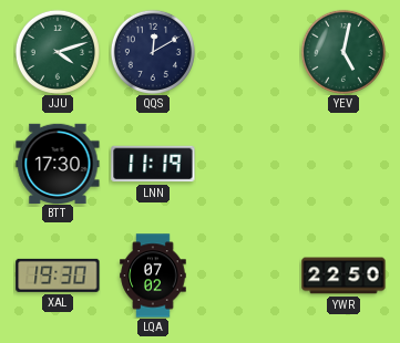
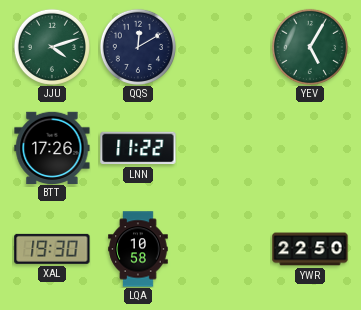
YEV: 5:02 -> 5:05 (310, 47)
BTT: 17:30 -> 17:26 (52, 147)
LNN: 11:19 -> 11:22 (138, 148)
LQA: 07:02 -> 10:58 (138, 249)
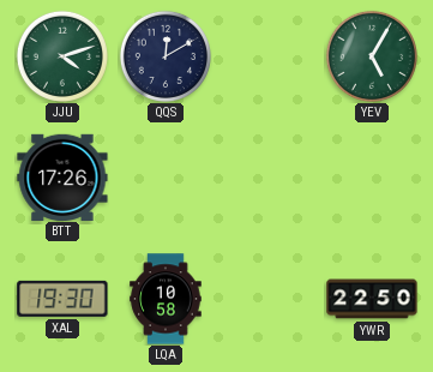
LNN: 11:22 -> none (138, 148)
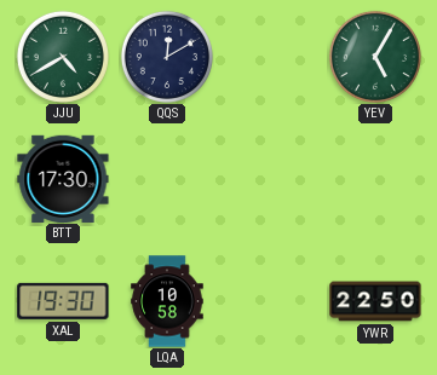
JJU: 4:12 -> 4:40 (63, 57)
BTT: 17:26 -> 17:30 (63, 178)
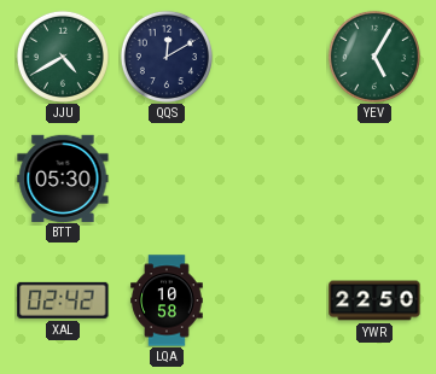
BTT: 17:30 -> 05:30 (63, 177)
XAL: 19:30 -> 02:42 (63, 300)
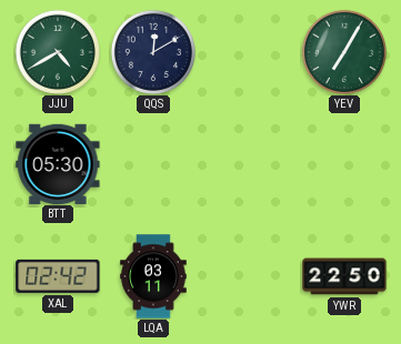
YEV: 5:05 -> 7:05 (344, 52)
LQA: 10:58 -> 03:11 (153, 276)
